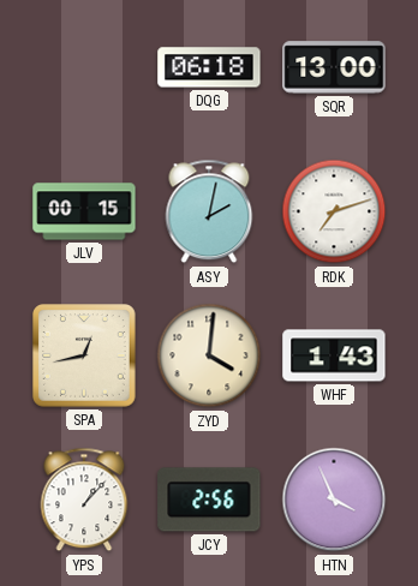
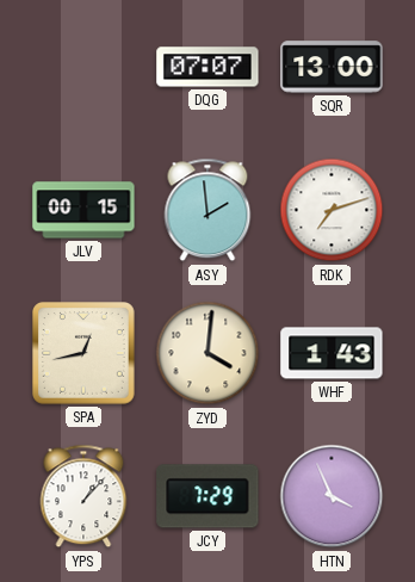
DQG: 06:18 -> 07:07 (207, 67)
ASY: 2:02 -> 1:59 (207, 210)
JCY: 2:56 -> 7:29 (207, 496)
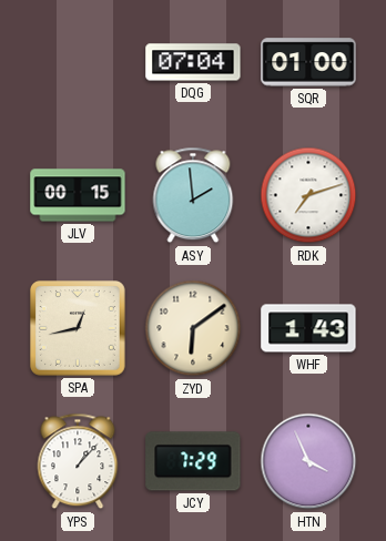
DQG: 07:07 -> 07:04 (193, 62)
SQR: 13:00 -> 01:00 (308, 62)
ZYD: 4:01 -> 6:09 (193, 328)
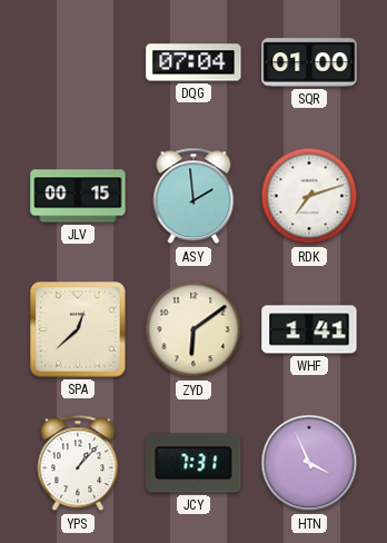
SPA: 12:43 -> 12:38 (79, 330)
WHF: 1:43 -> 1:41 (309, 329)
JCY: 7:29 -> 7:31 (193, 463)
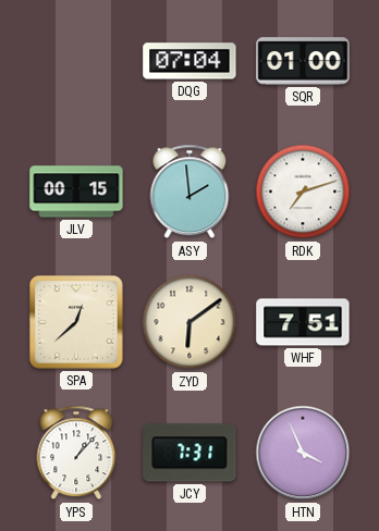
WHF: 1:41 -> 7:51 (303, 322)
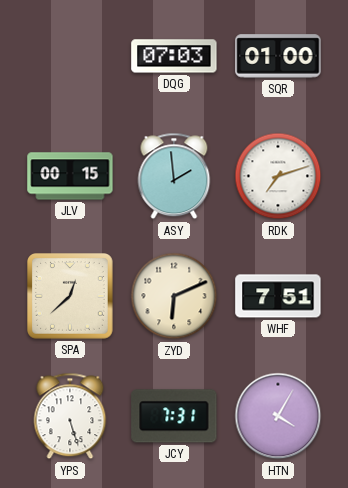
DQG: 07:04 -> 07:03 (174, 56)
ZYD: 6:09 -> 6:11 (174, 296)
YPS: 1:07 -> 5:27 (70, 416)
HTN: 3:56 -> 4:05 (278, 416)
